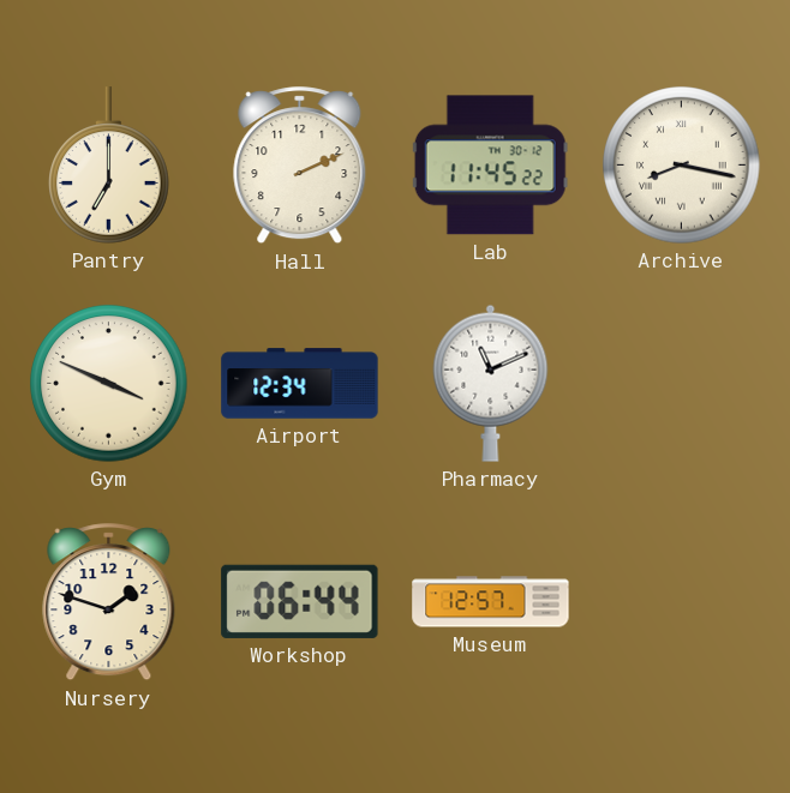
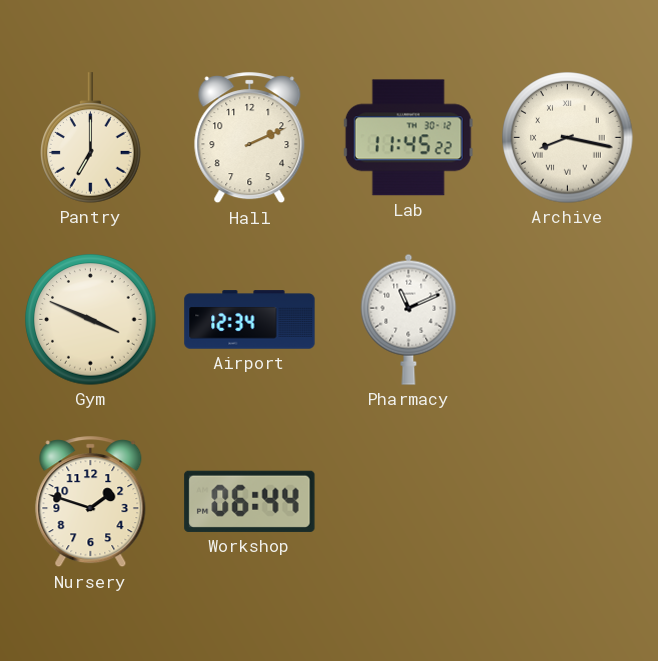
Museum: 12:57 -> none (491, 602)
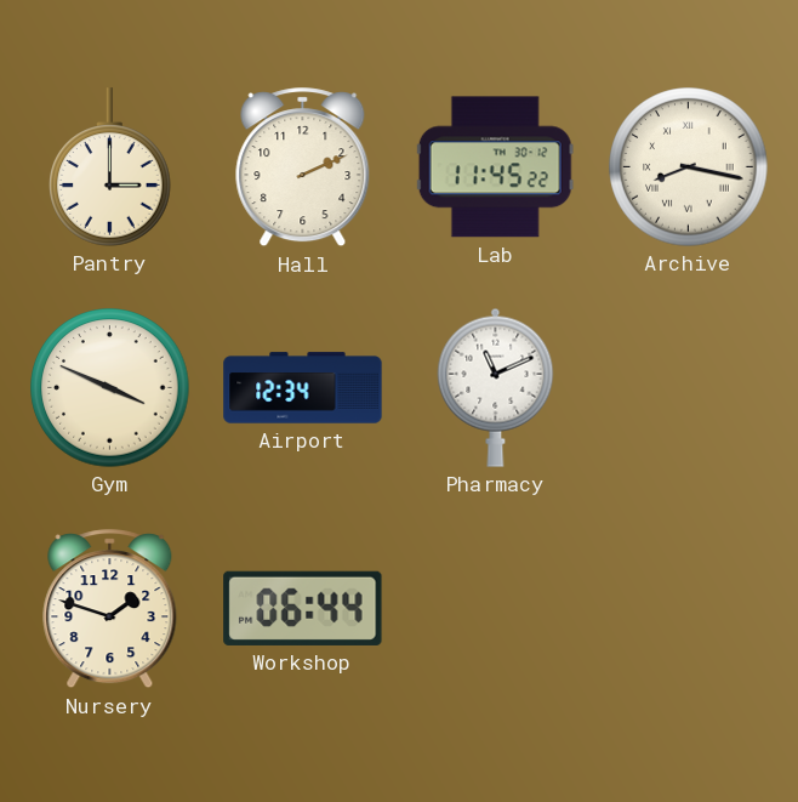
Pantry: 7:00 -> 3:00 (110, 167)
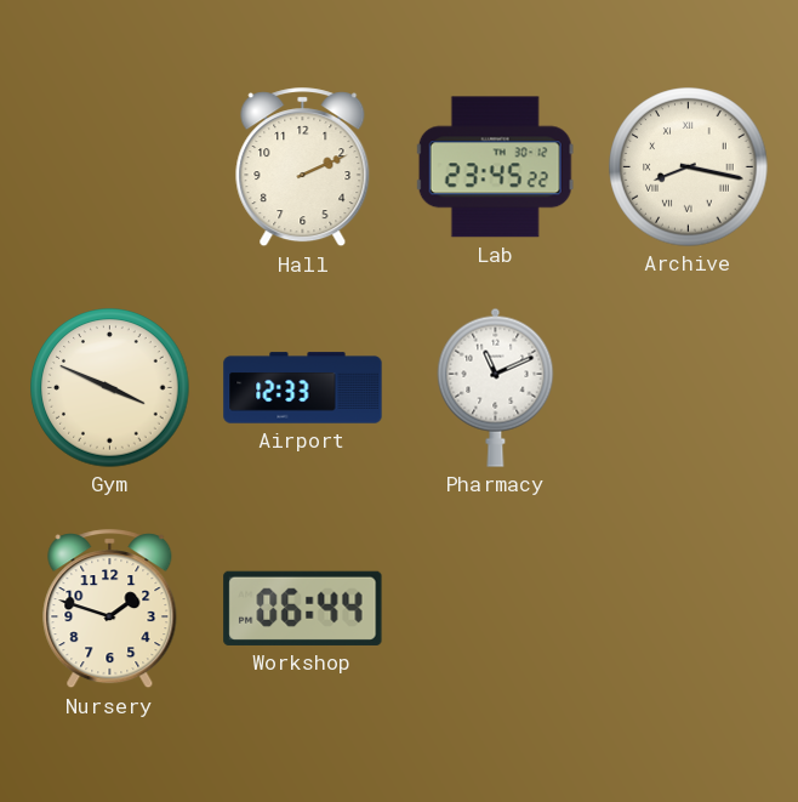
Pantry: 3:00 -> none (110, 167)
Lab: 11:45 -> 23:45 (495, 167)
Airport: 12:34 -> 12:33 (303, 388)
